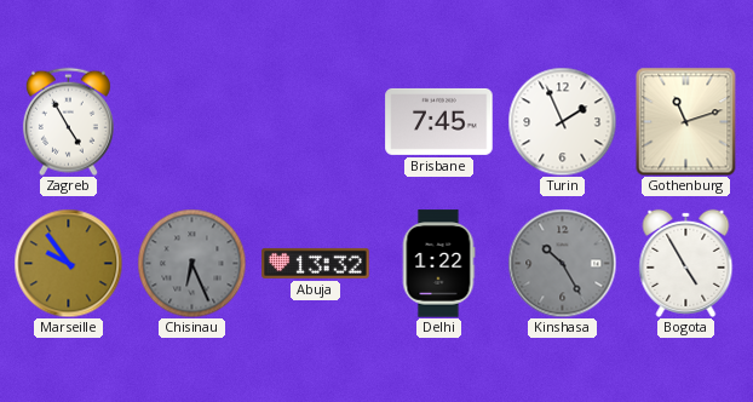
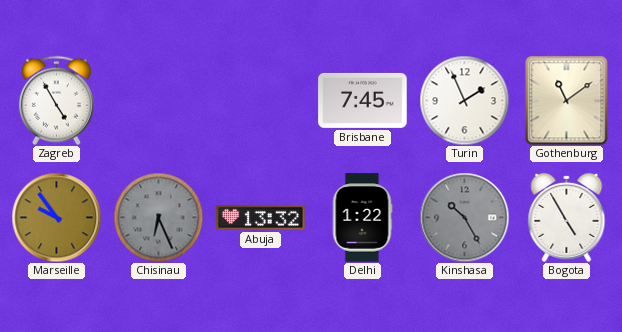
Gothenburg: 11:12 -> 11:09 (567, 100)
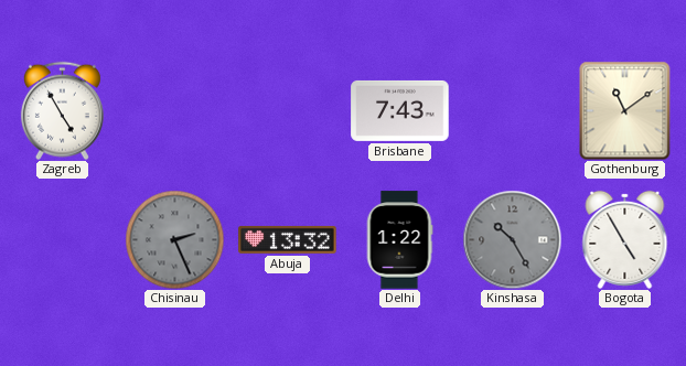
Brisbane: 7:45 -> 7:43 (400, 110)
Turin: 1:56 -> none (464, 100)
Marseille: 9:54 -> none (56, 217)
Chisinau: 6:26 -> 2:26 (174, 239)
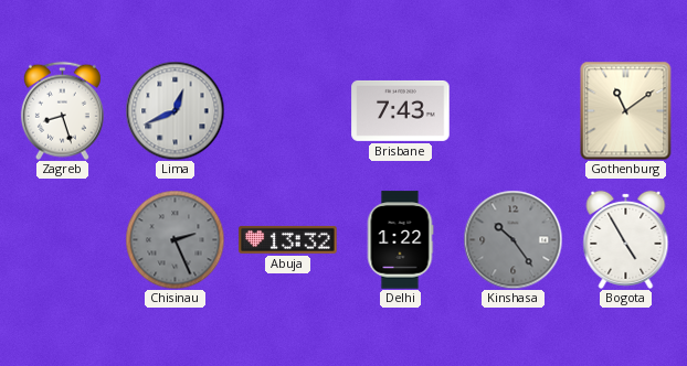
Zagreb: 4:55 -> 8:27 (62, 110)
Lima: none -> 12:41 (175, 110)
Kinshasa: 10:25 -> 10:24 (512, 239)
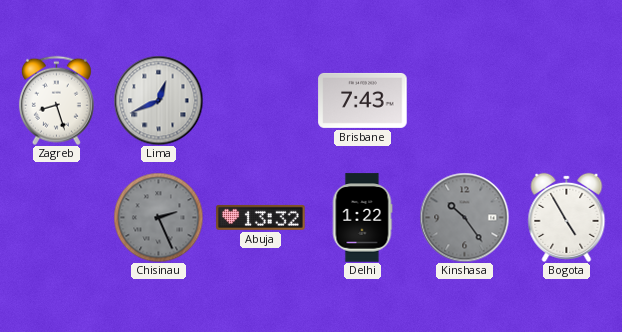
Gothenburg: 11:09 -> none (626, 110)
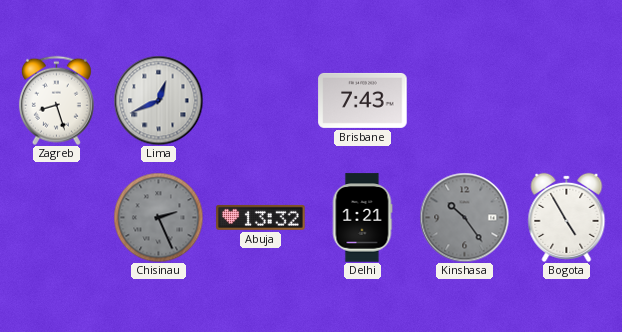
Delhi: 1:22 -> 1:21 (362, 218)
